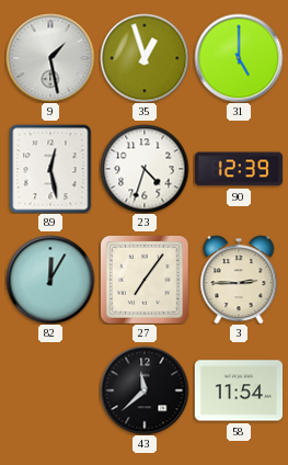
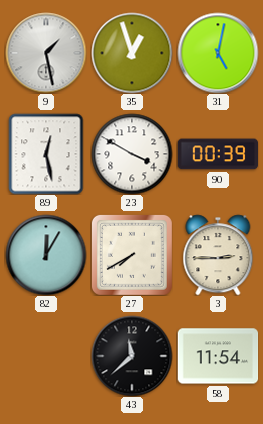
31: 5:00 -> 5:02 (218, 53)
23: 4:33 -> 3:50 (132, 154)
90: 12:39 -> 00:39 (217, 154)
27: 7:06 -> 7:40 (132, 255)
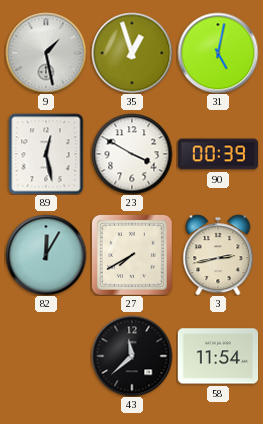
3: 2:45 -> 2:43 (218, 255)
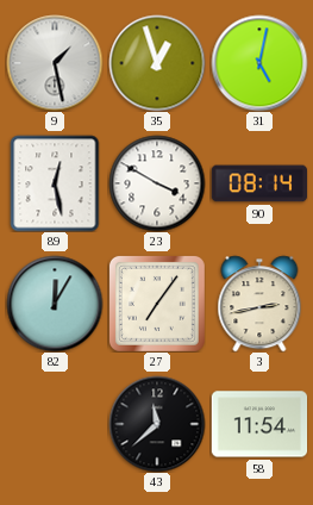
90: 00:39 -> 08:14 (258, 183)
27: 7:40 -> 7:06 (157, 304)
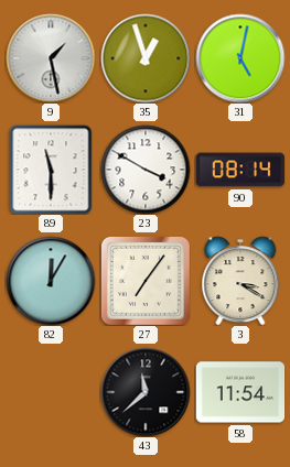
89: 12:28 -> 11:30 (51, 170)
3: 2:43 -> 3:20 (240, 281)
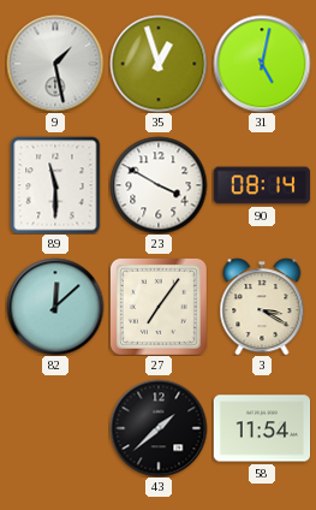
82: 12:05 -> 12:08 (55, 307)
43: 11:38 -> 1:38 (159, 428)
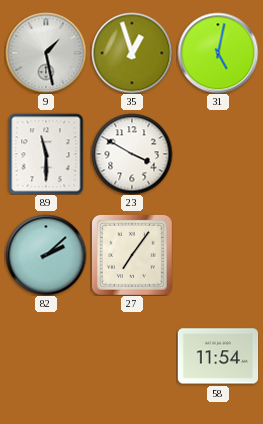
90: 08:14 -> none (261, 185)
82: 12:08 -> 2:08 (46, 255)
3: 3:20 -> none (262, 307)
43: 1:38 -> none (159, 428)
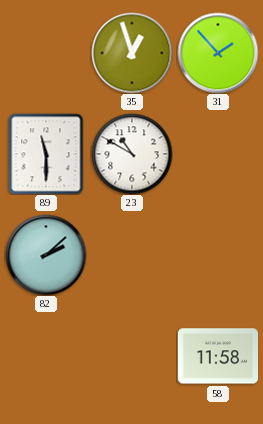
9: 1:28 -> none (46, 53)
31: 5:02 -> 1:53 (218, 53)
23: 3:50 -> 10:50 (132, 154)
27: 7:06 -> none (132, 255)
58: 11:54 -> 11:58 (218, 356)
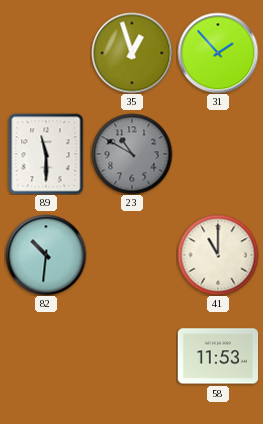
23 dial: white -> grey (132, 154)
82: 2:08 -> 10:31 (46, 255)
41: none -> 11:00 (218, 255)
58: 11:58 -> 11:53 (218, 356)
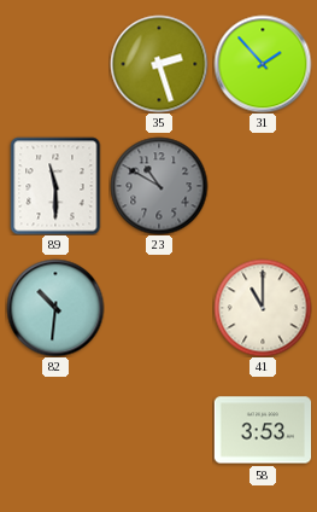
35: 12:57 -> 2:27 (159, 64)
58: 11:53 -> 3:53 (263, 430)
